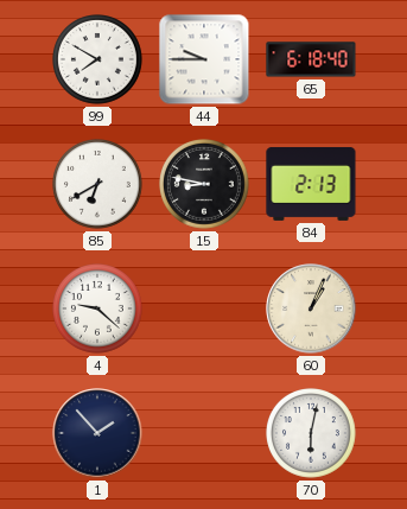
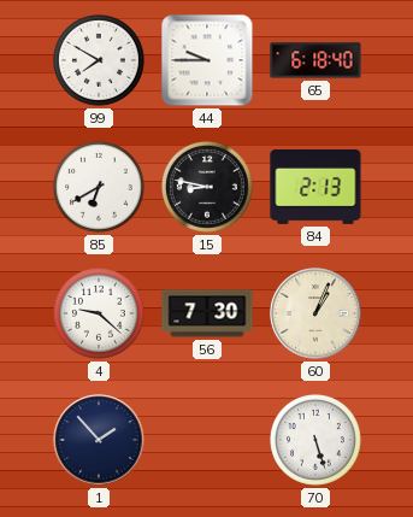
56: none -> 7:30 (207, 313)
70: 6:02 -> 5:27 (317, 441)
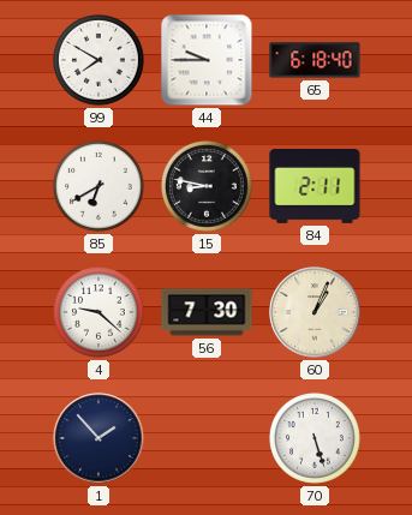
84: 2:13 -> 2:11 (315, 186)
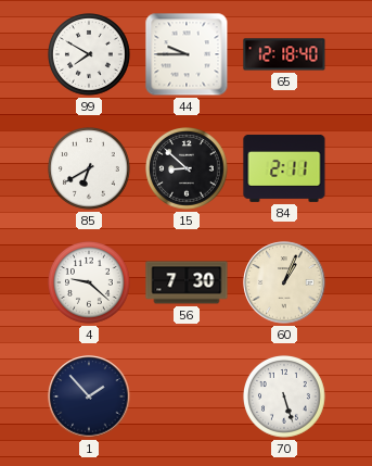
65: 6:18 -> 12:18 (284, 54)
15: 8:47 -> 8:52 (188, 169)
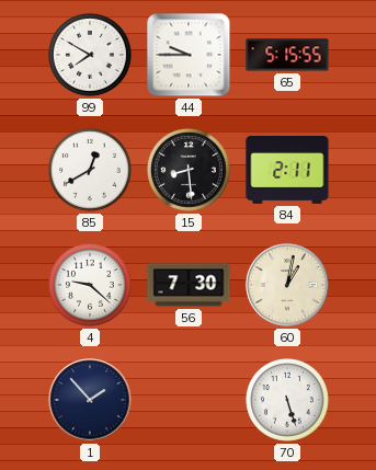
65: 12:18 -> 5:15 (287, 55)
85: 6:40 -> 12:40 (91, 171)
15: 8:52 -> 8:29 (190, 171)
60: 1:04 -> 1:02 (287, 285)
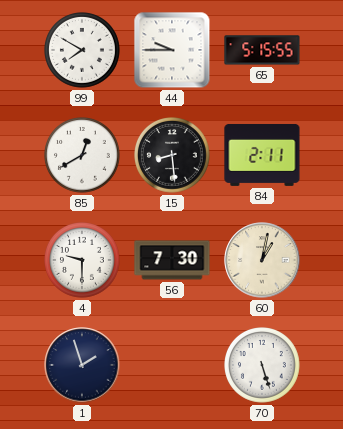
4: 9:22 -> 9:30 (83, 261)
1: 1:53 -> 1:57 (82, 365)
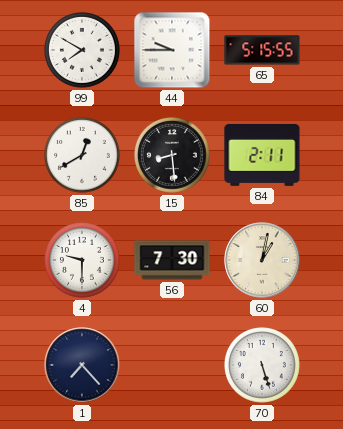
1: 1:57 -> 7:23 (82, 365)
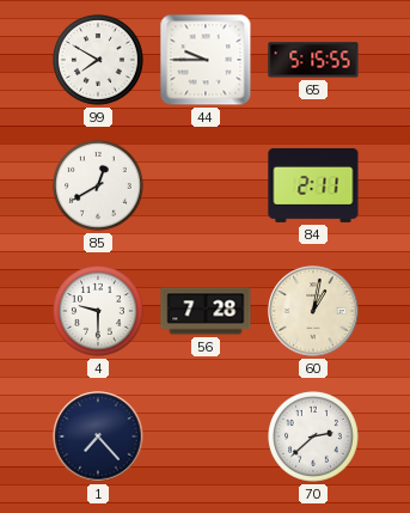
15: 8:29 -> none (173, 156)
56: 7:30 -> 7:28 (206, 311)
70: 5:27 -> 2:38 (314, 438)
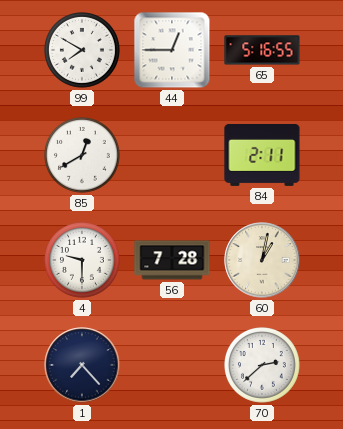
44: 9:45 -> 12:45 (172, 50)
65: 5:15 -> 5:16 (262, 50)
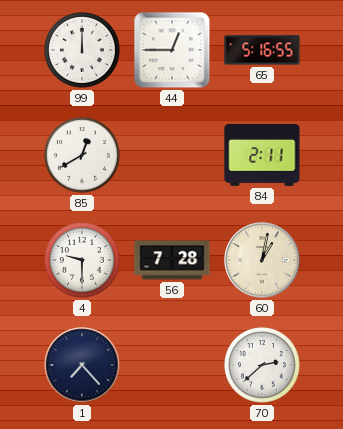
99: 7:50 -> 12:00 (83, 51)
